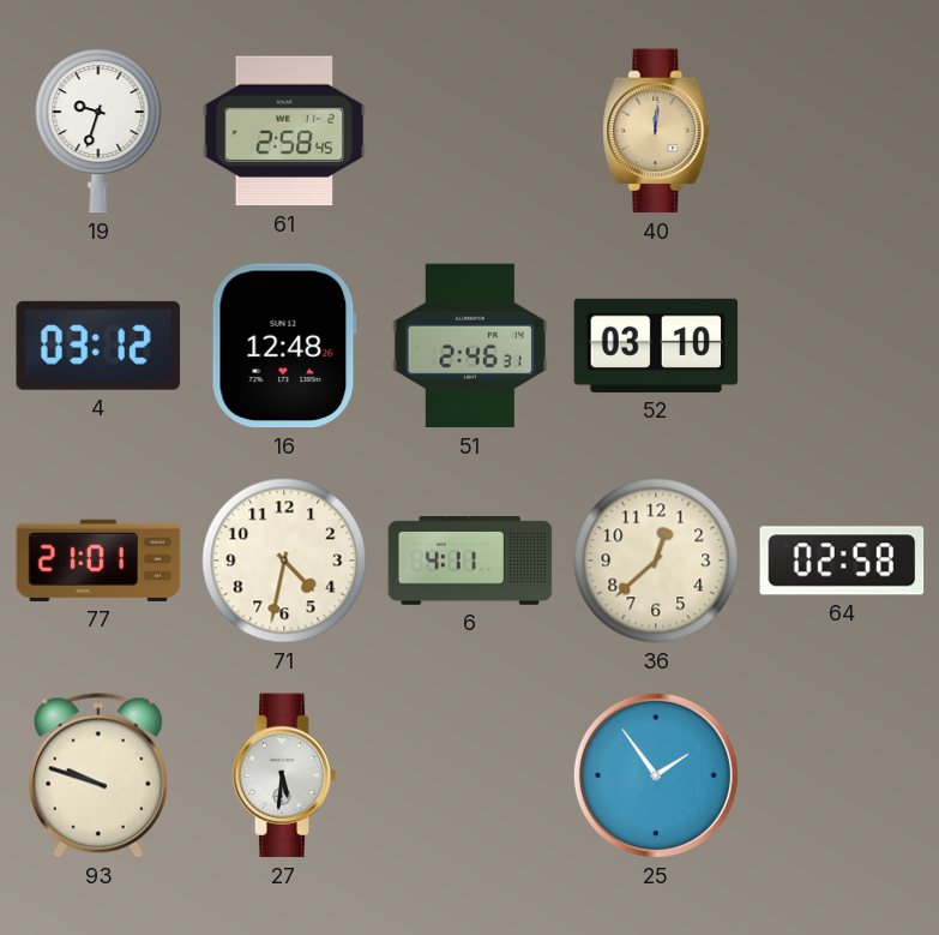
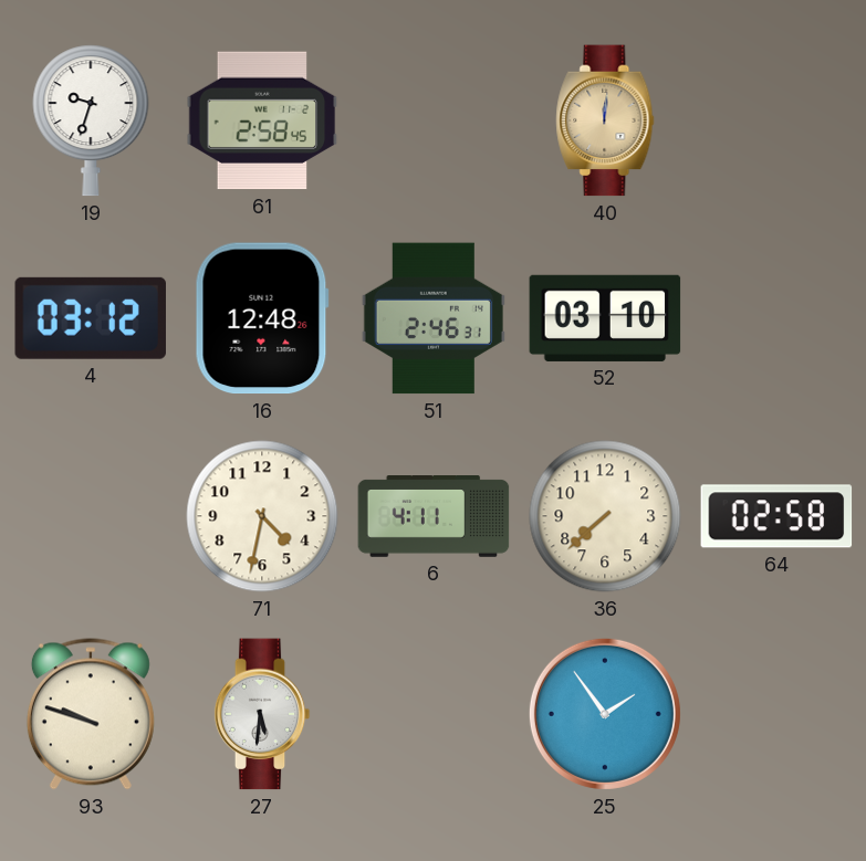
77: 21:01 -> none (98, 561)
36: 12:38 -> 7:38 (605, 516)
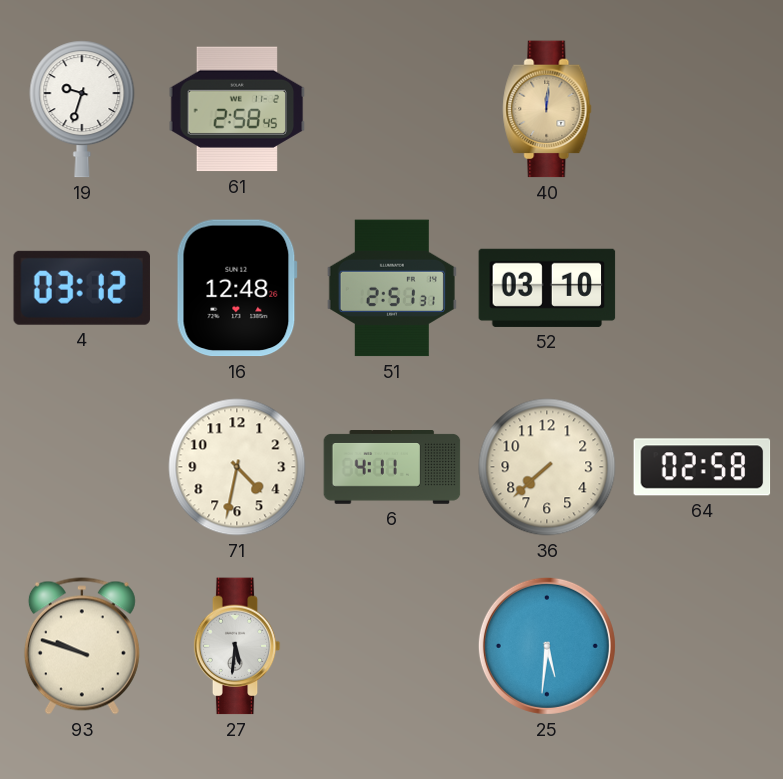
51: 2:46 -> 2:51 (392, 288)
25: 1:54 -> 5:31 (547, 646)
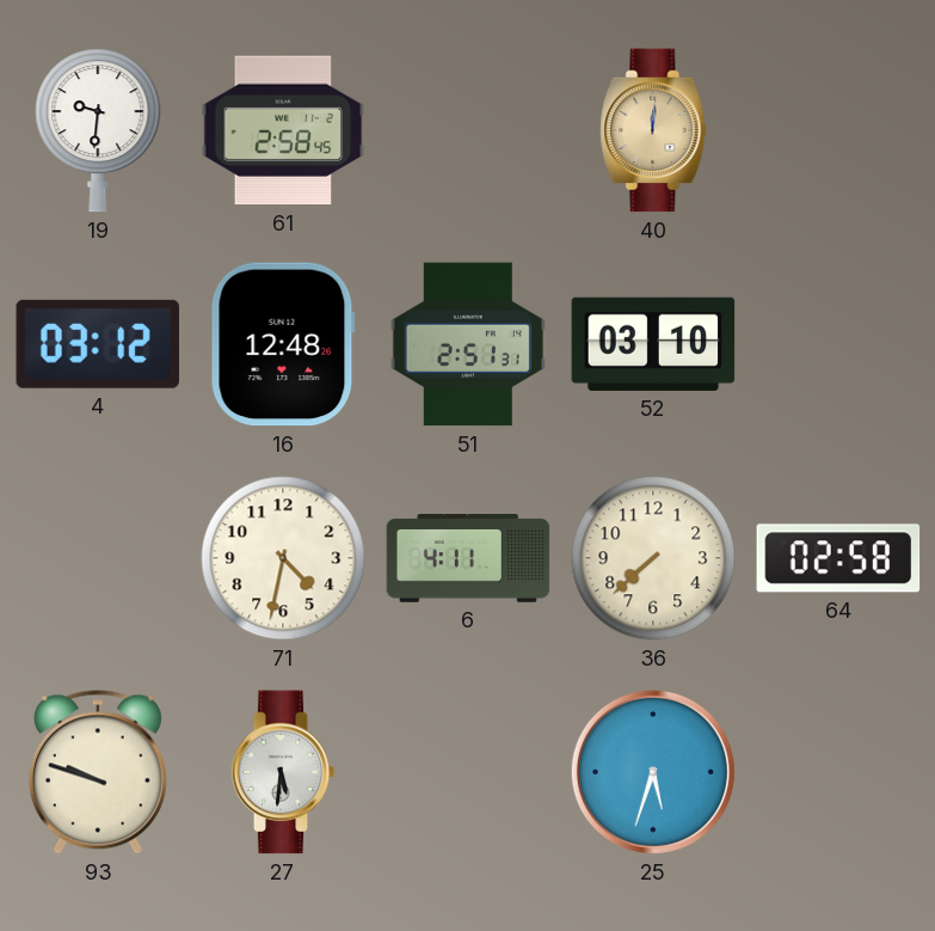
19: 9:33 -> 9:31 (98, 130)
25: 5:31 -> 5:33 (653, 772)
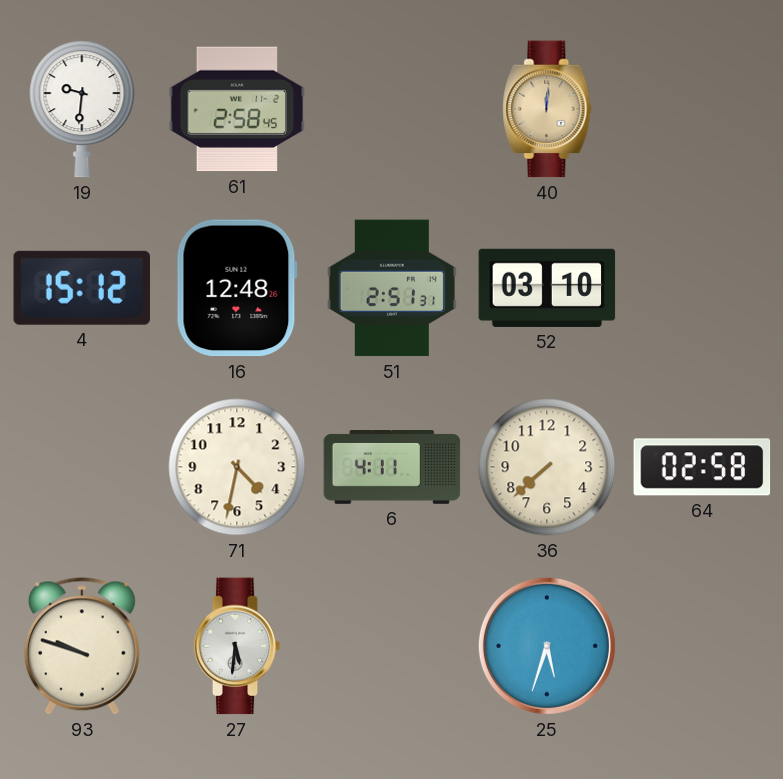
4: 03:12 -> 15:12 (81, 288)
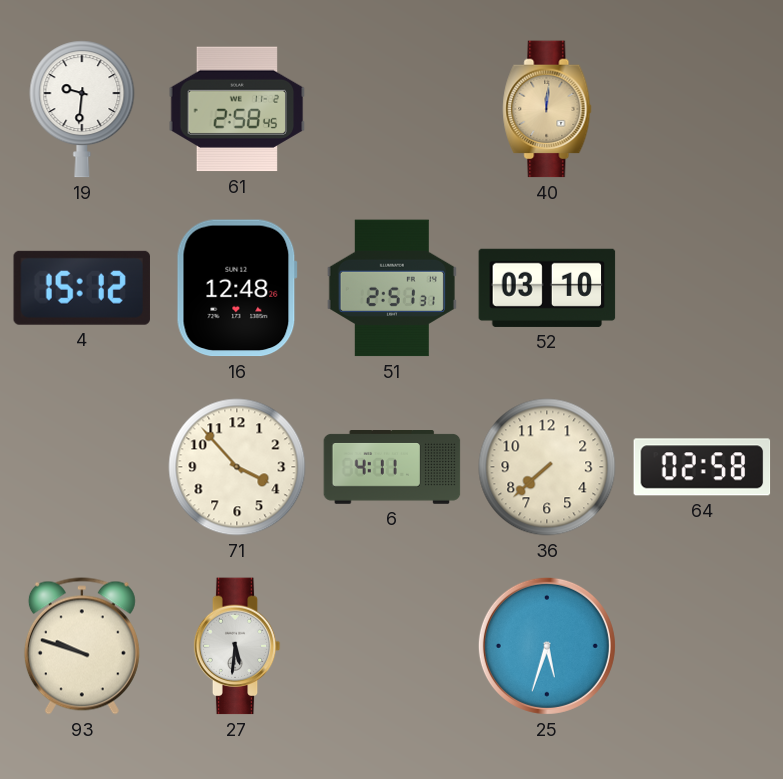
71: 4:32 -> 3:53 (237, 467)
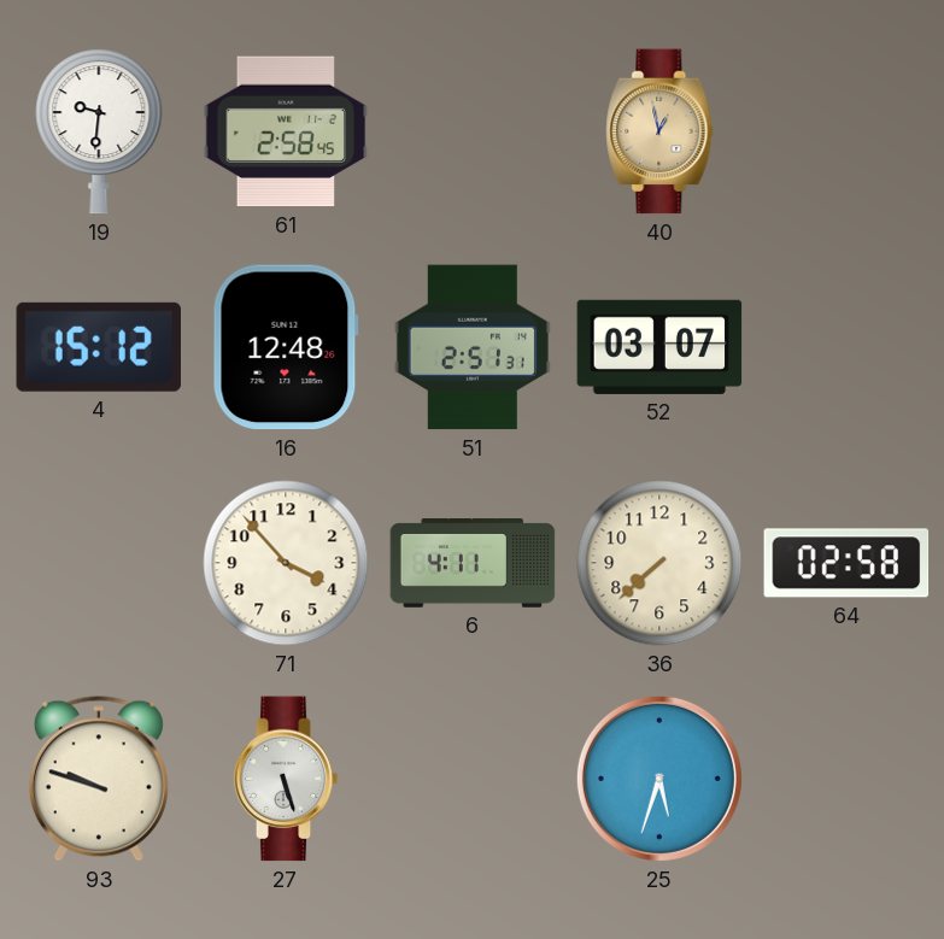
40: 12:01 -> 12:58 (659, 131)
52: 03:10 -> 03:07 (659, 347)
27: 5:31 -> 5:27 (286, 779)
